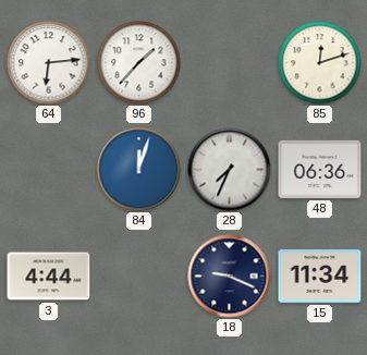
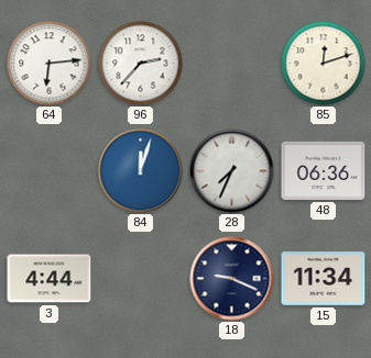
96: 1:37 -> 2:37 (141, 64)
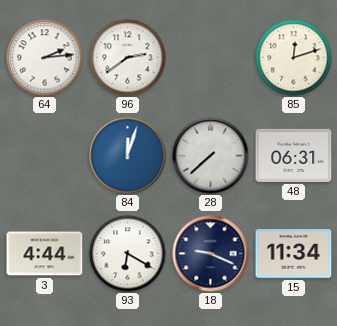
64: 6:14 -> 2:14 (45, 58)
96: 2:37 -> 2:39 (128, 58)
28: 7:34 -> 7:38 (211, 156)
48: 06:36 -> 06:31 (294, 155)
93: none -> 6:20 (128, 254)
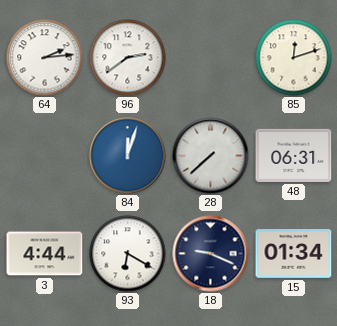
15: 11:34 -> 01:34 (294, 254)
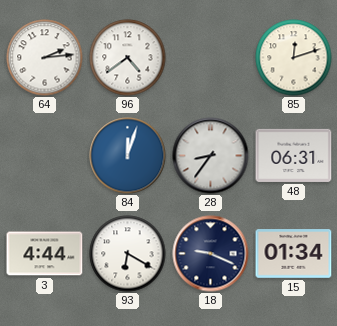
96: 2:39 -> 4:39 (128, 58)
28: 7:38 -> 8:36 (211, 156)
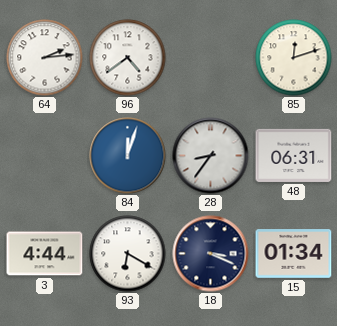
18: 9:19 -> 3:19 (211, 254)
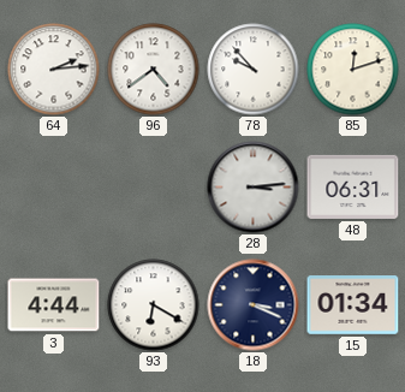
78: none -> 9:53 (254, 70)
84: 12:03 -> none (128, 156)
28: 8:36 -> 3:14 (254, 188)
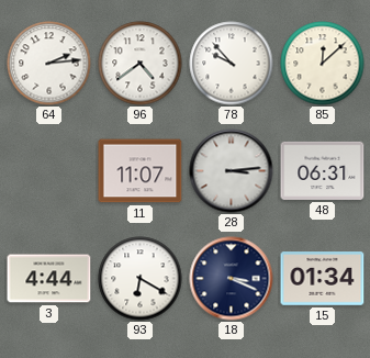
85: 12:12 -> 12:08 (323, 64)
11: none -> 11:07 (141, 171)
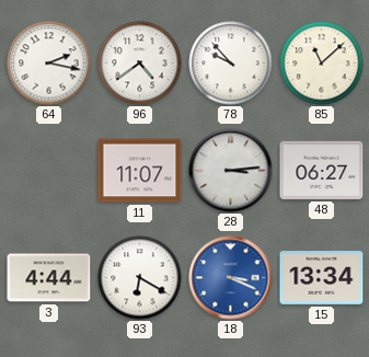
64: 2:14 -> 2:17 (49, 64)
85: 12:08 -> 11:08 (322, 64)
48: 06:31 -> 06:27 (322, 170)
18 dial: navy -> blue (231, 278)
15: 01:34 -> 13:34 (322, 278)
